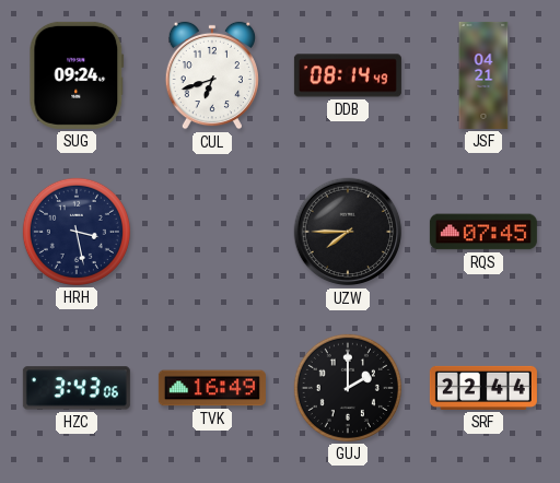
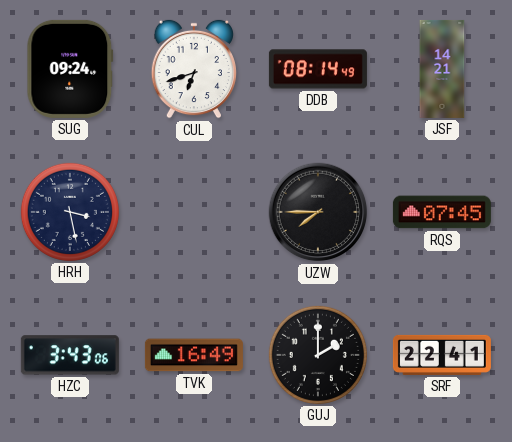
JSF: 04:21 -> 14:21 (442, 69)
SRF: 22:44 -> 22:41 (442, 355)
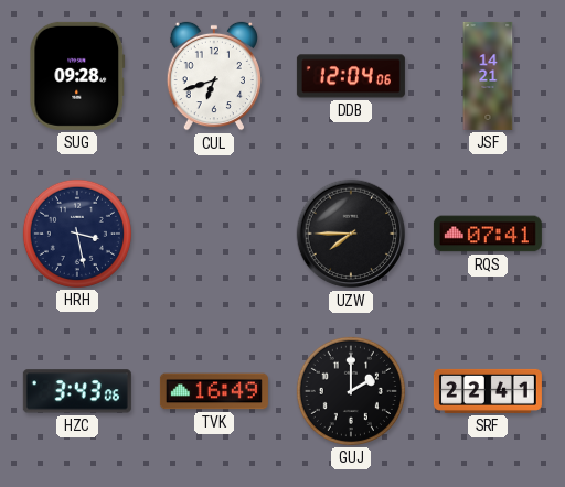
SUG: 09:24 -> 09:28 (77, 76)
DDB: 08:14 -> 12:04 (351, 76)
RQS: 07:45 -> 07:41 (488, 234)
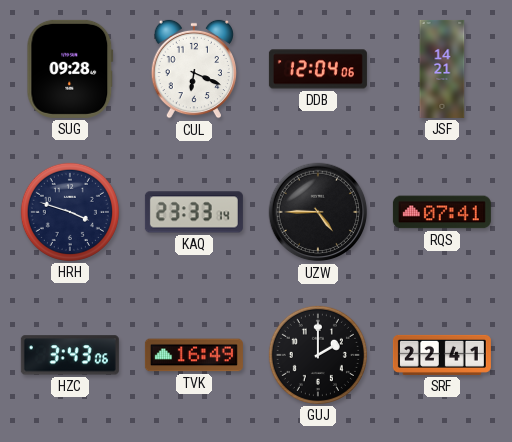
CUL: 6:42 -> 6:19 (194, 69)
HRH: 3:28 -> 3:48 (70, 212)
KAQ: none -> 23:33 (194, 212)
UZW: 7:45 -> 4:45 (318, 212)
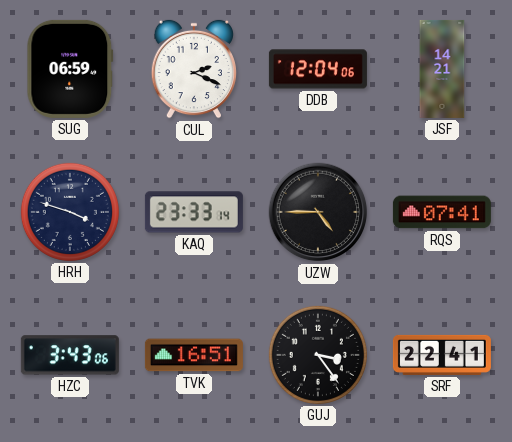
SUG: 09:28 -> 06:59 (70, 69)
CUL: 6:19 -> 2:19 (194, 69)
TVK: 16:49 -> 16:51 (194, 355)
GUJ: 2:00 -> 3:24 (318, 355)
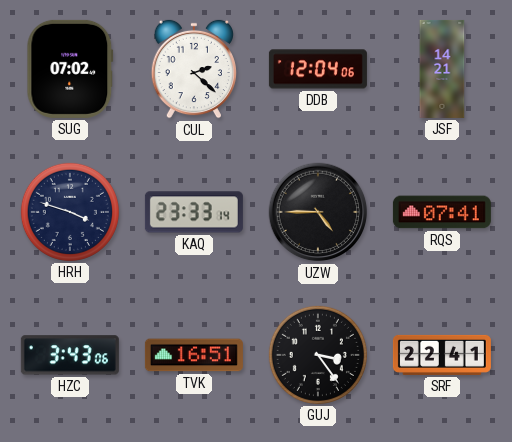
SUG: 06:59 -> 07:02 (70, 69)
CUL: 2:19 -> 2:22 (194, 69)
